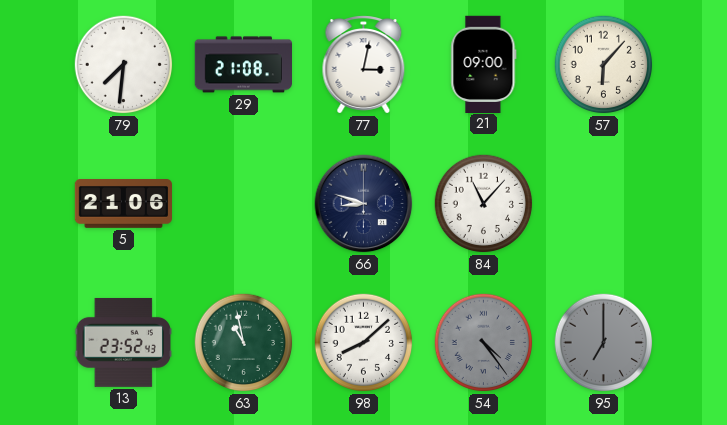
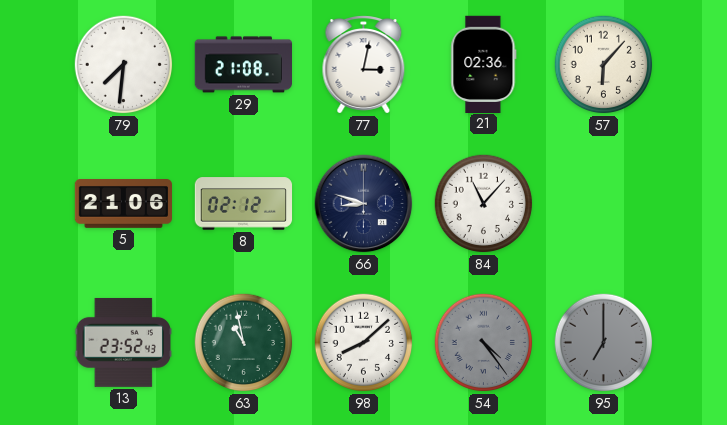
21: 09:00 -> 02:36 (484, 64)
8: none -> 02:12 (244, 204)
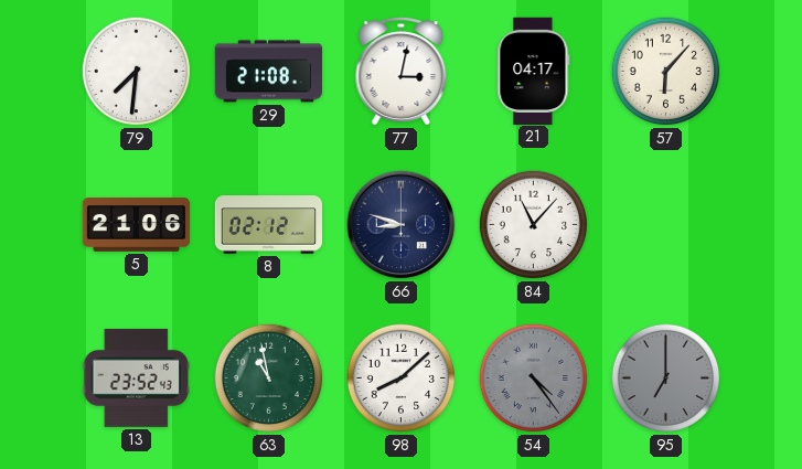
21: 02:36 -> 04:17 (534, 71)
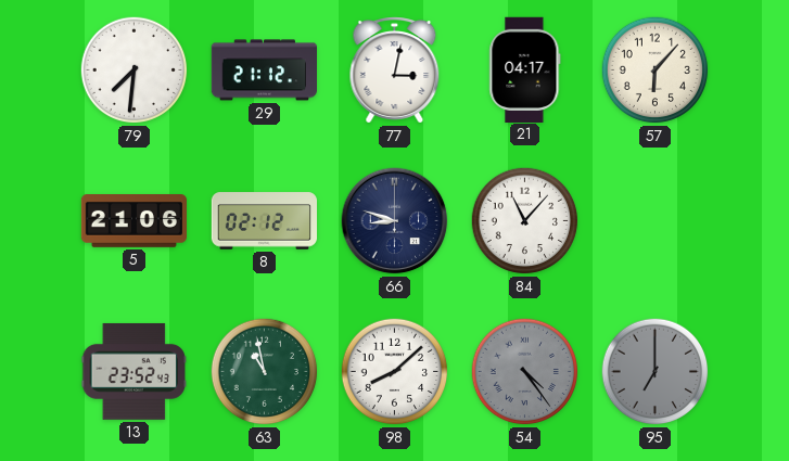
29: 21:08 -> 21:12 (264, 71)
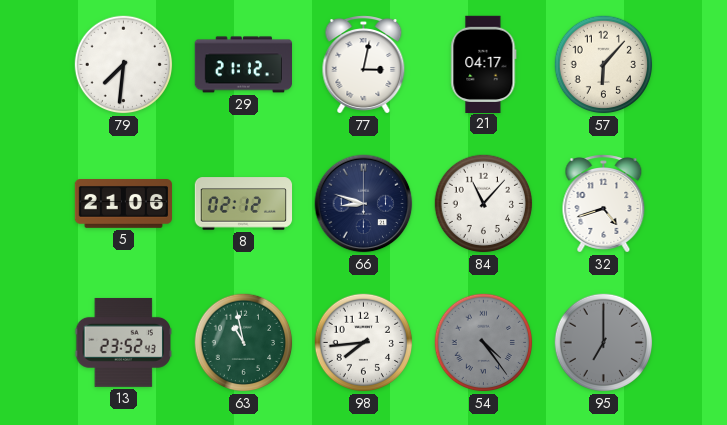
32: none -> 4:42 (604, 204)
98: 8:08 -> 7:44 (364, 343)
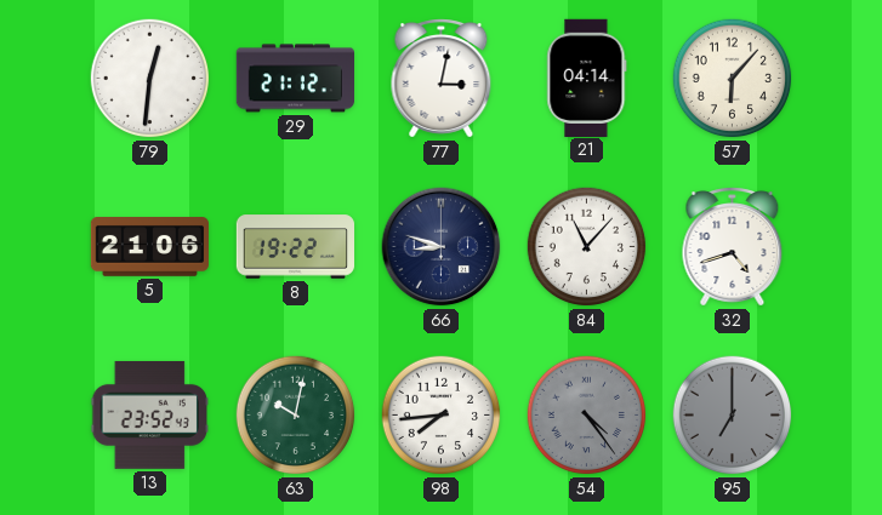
79: 7:31 -> 12:31 (150, 79)
21: 04:17 -> 04:14 (587, 78)
8: 02:12 -> 19:22 (296, 247)
63: 10:58 -> 10:02 (296, 416)
